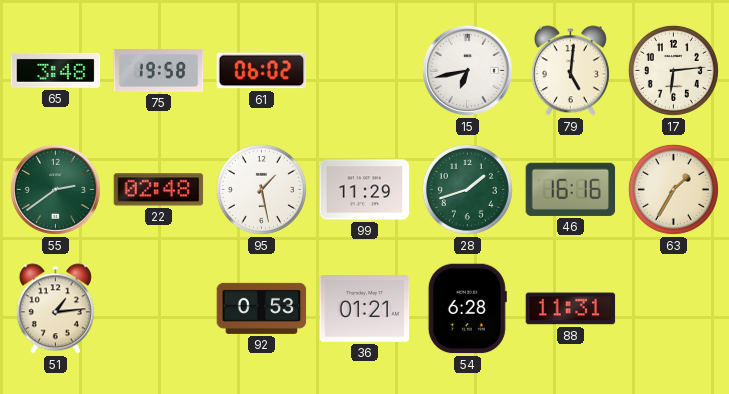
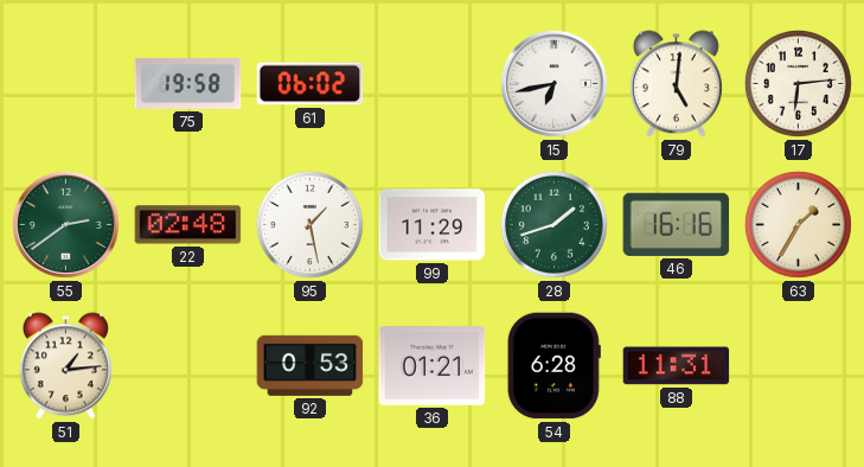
65: 3:48 -> none (56, 70)
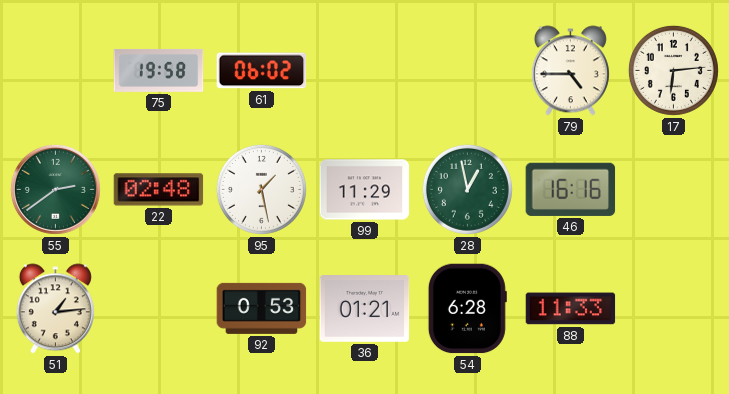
15: 6:43 -> none (553, 83)
79: 5:01 -> 4:45 (570, 71)
28: 1:42 -> 12:58 (467, 189)
63: 1:35 -> none (798, 224)
88: 11:31 -> 11:33 (571, 309)
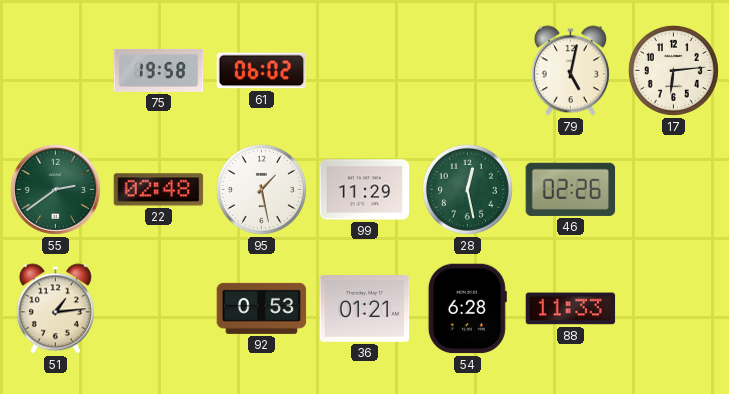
79: 4:45 -> 5:02 (570, 71)
28: 12:58 -> 12:28 (467, 189)
46: 16:16 -> 02:26 (571, 189)
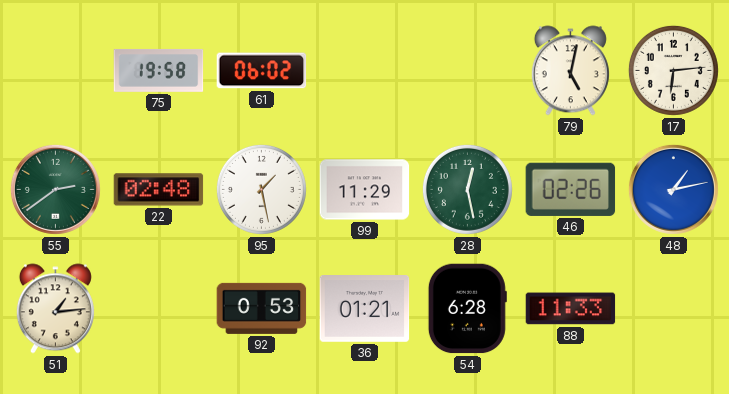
48: none -> 1:13 (673, 189)
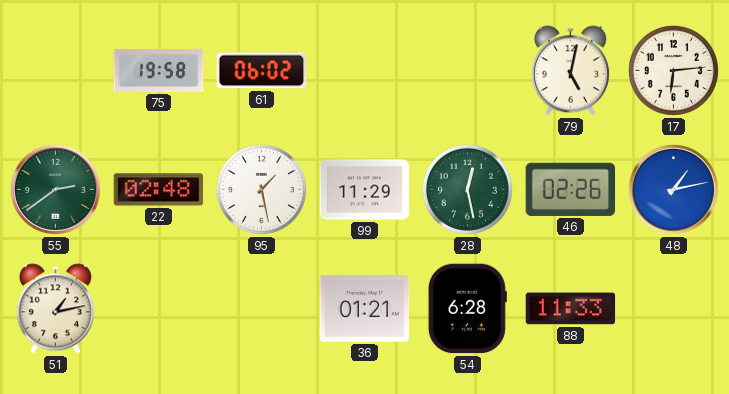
51: 1:14 -> 1:13 (55, 309)
92: 0:53 -> none (262, 308)
